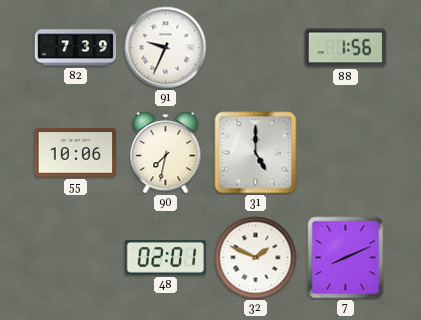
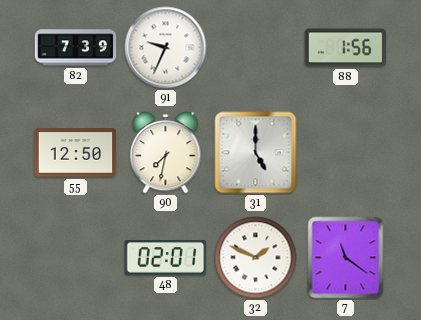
55: 10:06 -> 12:50 (76, 153)
7: 8:11 -> 11:21 (346, 258)
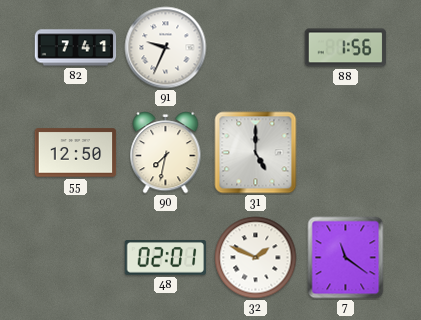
82: 7:39 -> 7:41 (76, 48)
